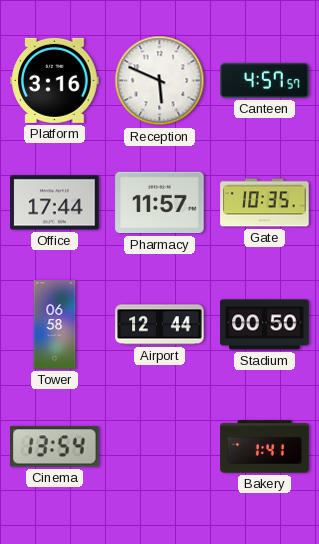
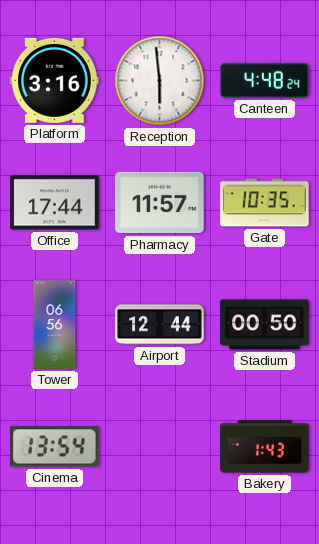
Reception: 5:49 -> 5:59 (160, 81)
Canteen: 4:57 -> 4:48 (265, 80)
Tower: 06:58 -> 06:56 (55, 325)
Bakery: 1:41 -> 1:43 (265, 447)
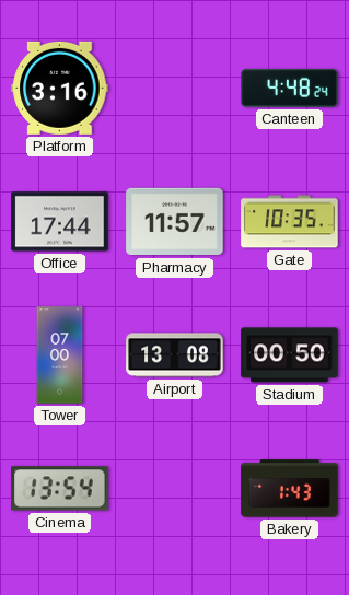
Reception: 5:59 -> none (160, 81)
Tower: 06:56 -> 07:00 (60, 355)
Airport: 12:44 -> 13:08 (175, 355)
